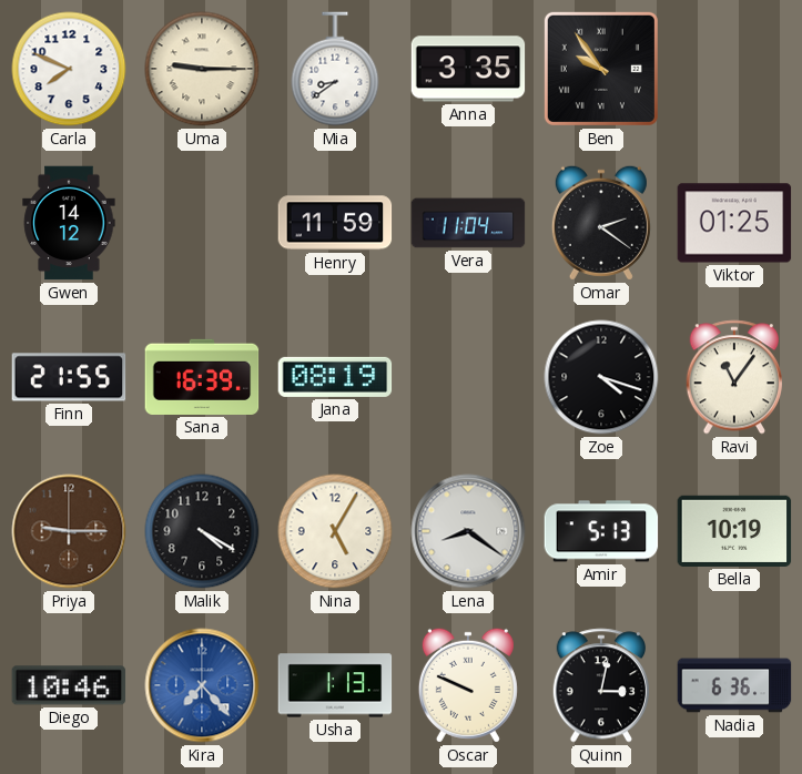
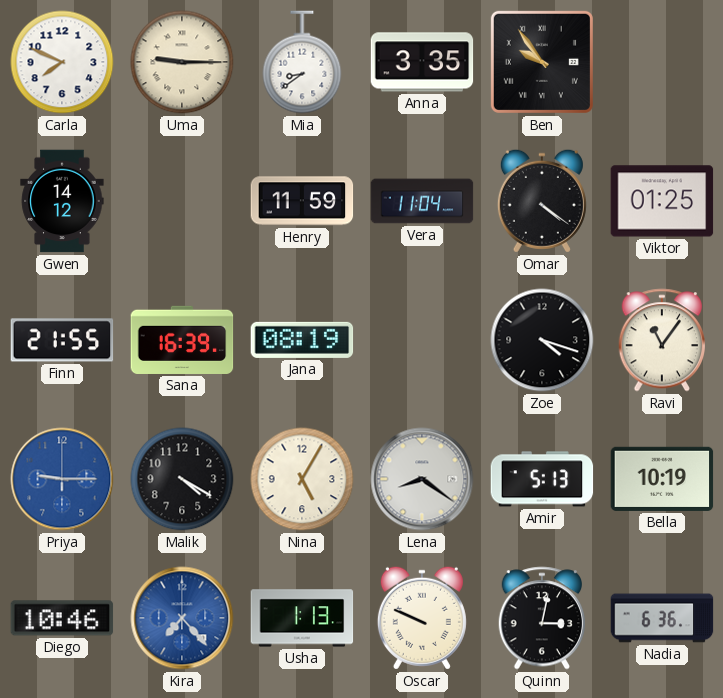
Omar: 2:21 -> 4:21 (542, 201)
Priya dial: brown -> blue (62, 479)
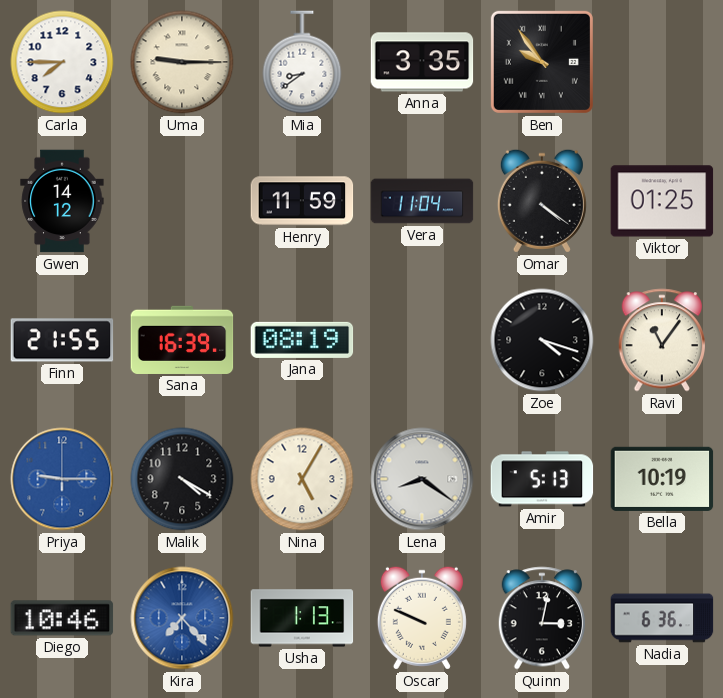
Carla: 7:49 -> 7:45 (62, 62)
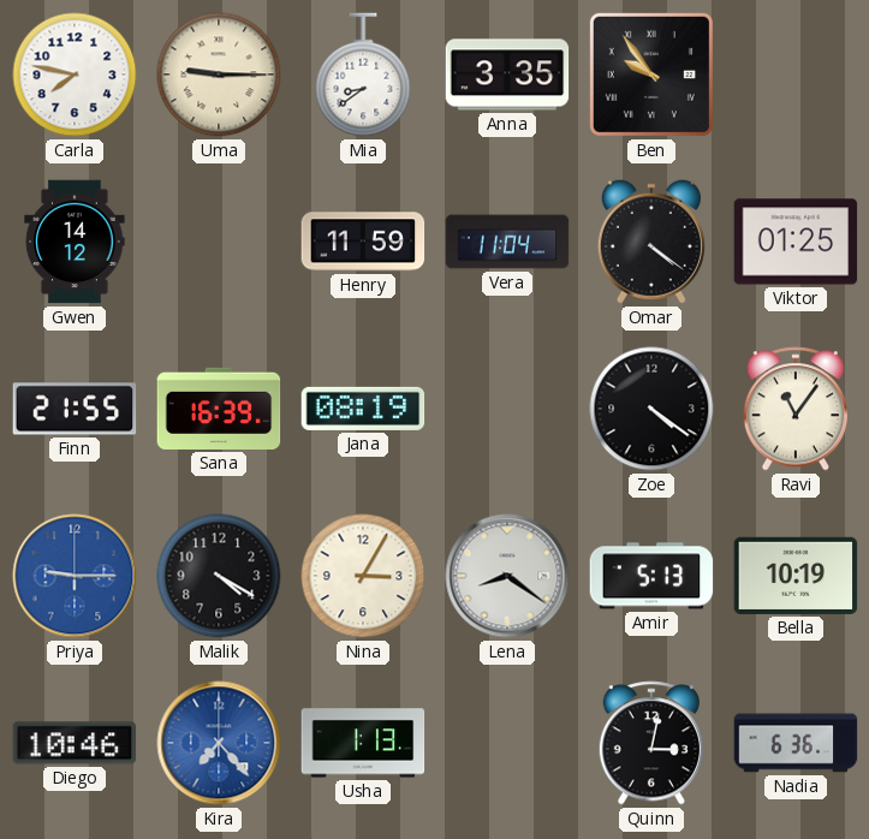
Carla: 7:45 -> 7:47 (75, 75)
Zoe: 4:18 -> 4:21 (651, 409)
Nina: 5:05 -> 3:05 (363, 576)
Oscar: 9:49 -> none (422, 618)
